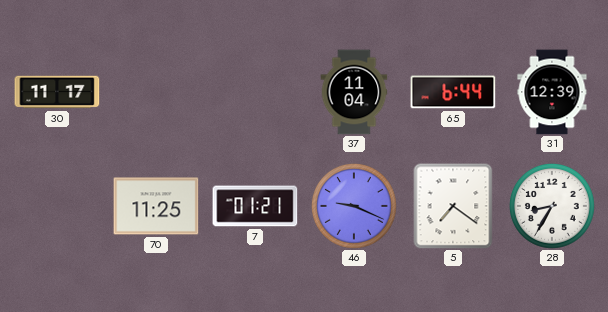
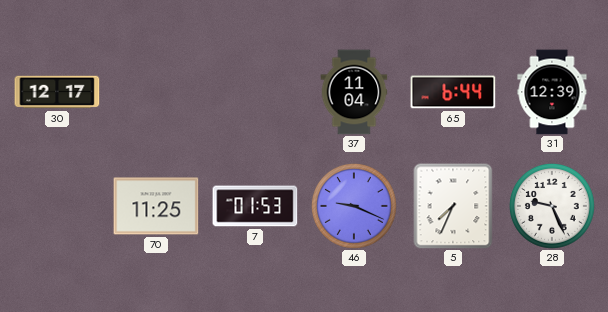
30: 11:17 -> 12:17 (57, 92)
7: 01:21 -> 01:53 (255, 206)
5: 7:21 -> 7:34 (453, 206)
28: 8:35 -> 9:26 (552, 206)
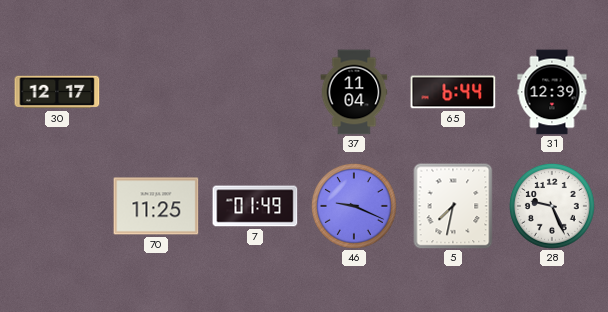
7: 01:53 -> 01:49 (255, 206)
5: 7:34 -> 7:32 (453, 206)
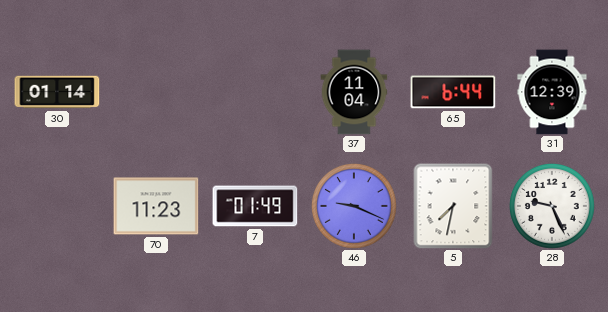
30: 12:17 -> 01:14 (57, 92)
70: 11:25 -> 11:23 (156, 206)
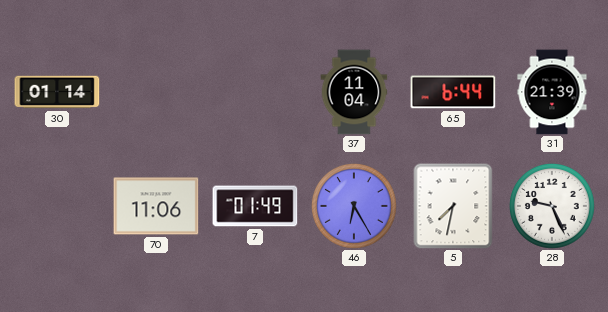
31: 12:39 -> 21:39 (552, 92)
70: 11:23 -> 11:06 (156, 206)
46: 9:19 -> 6:25 (354, 206)
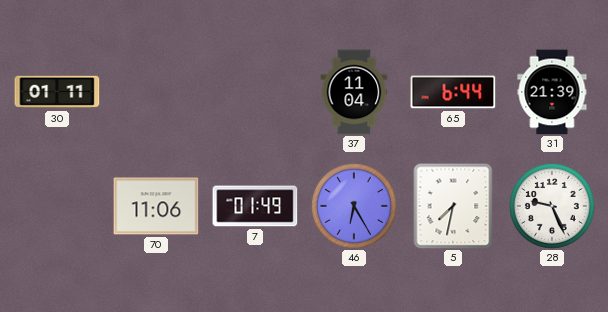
30: 01:14 -> 01:11 (57, 92)
